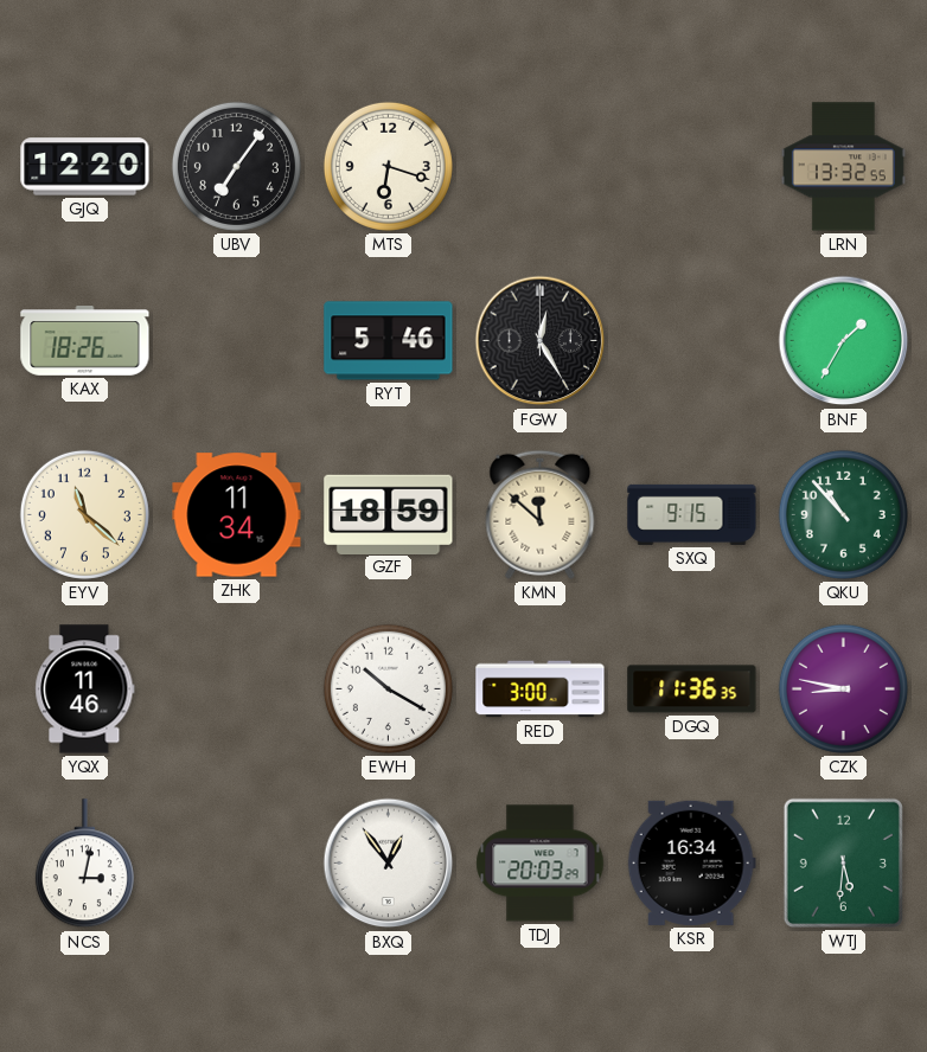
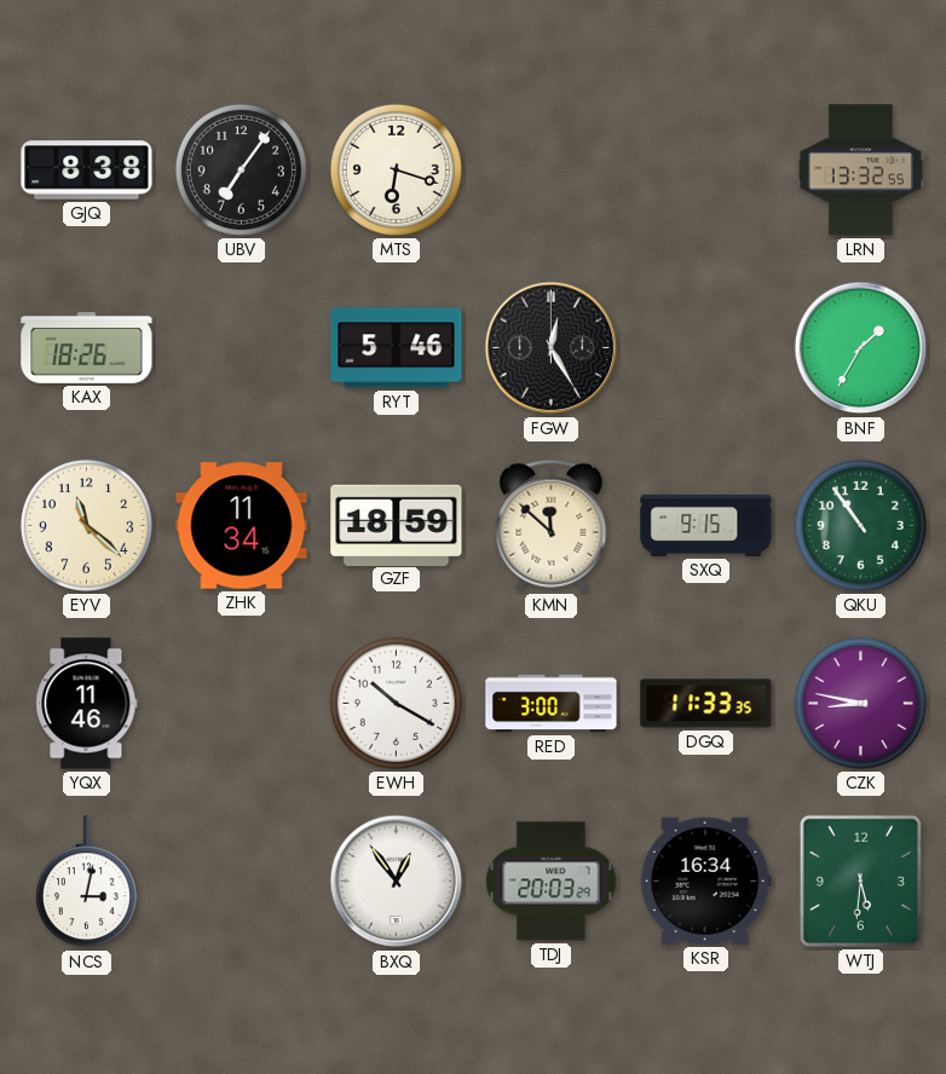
GJQ: 12:20 -> 8:38 (87, 171)
QKU: 10:53 -> 10:54 (860, 525)
DGQ: 11:36 -> 11:33 (706, 704)
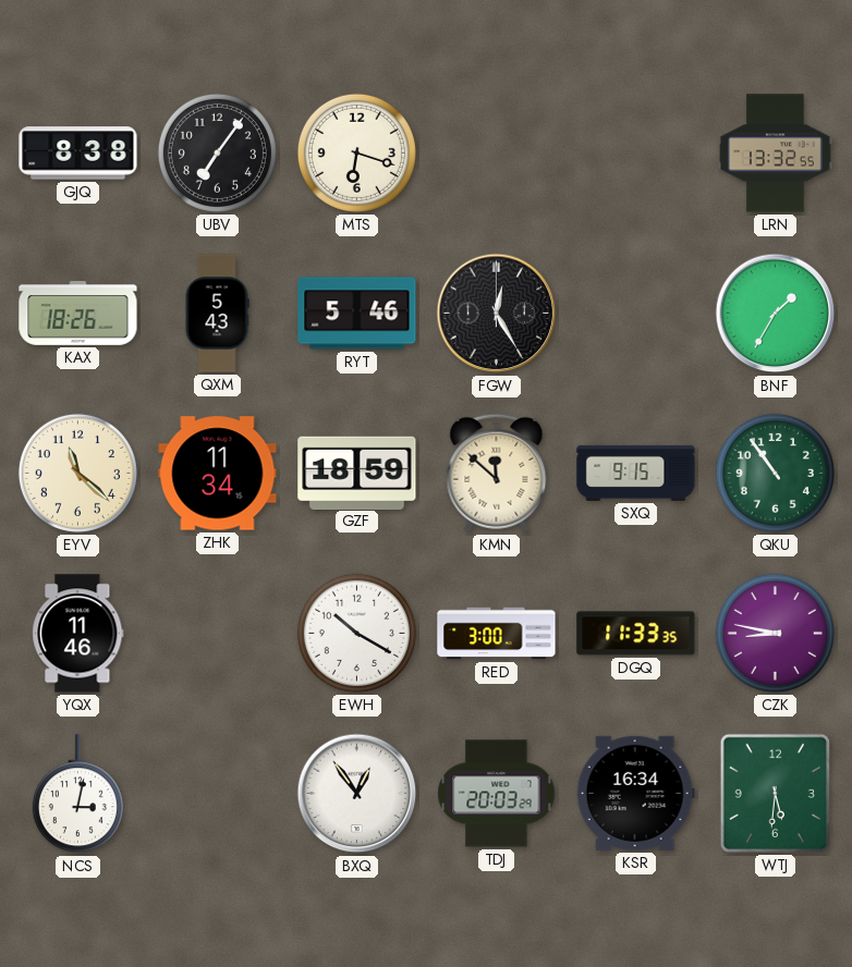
QXM: none -> 5:43 (217, 314)
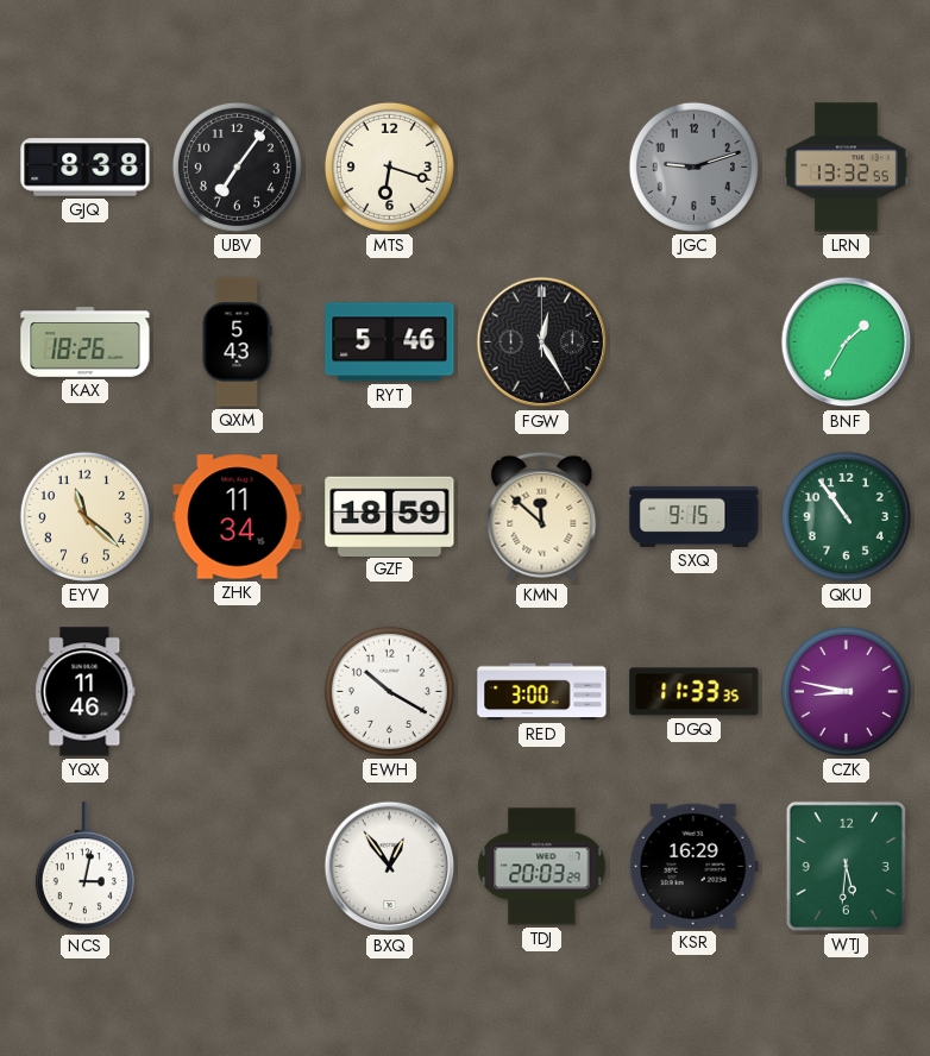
JGC: none -> 9:12 (693, 166)
KSR: 16:34 -> 16:29 (693, 866)
